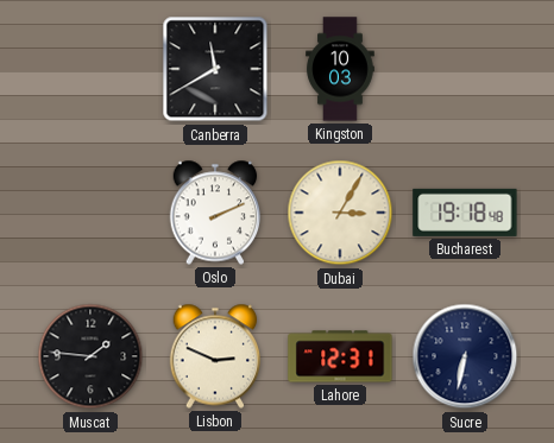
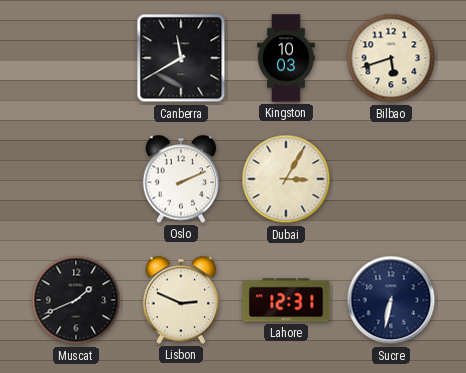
Bilbao: none -> 5:42 (391, 58)
Bucharest: 19:18 -> none (465, 213)
Muscat: 1:46 -> 1:41 (76, 300)
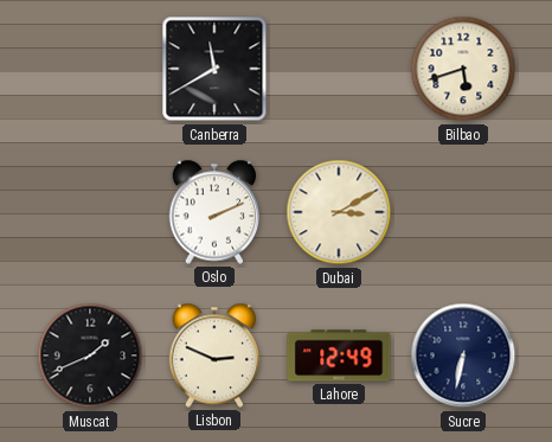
Kingston: 10:03 -> none (286, 58)
Dubai: 3:05 -> 3:10 (339, 212)
Lahore: 12:31 -> 12:49 (339, 355)
